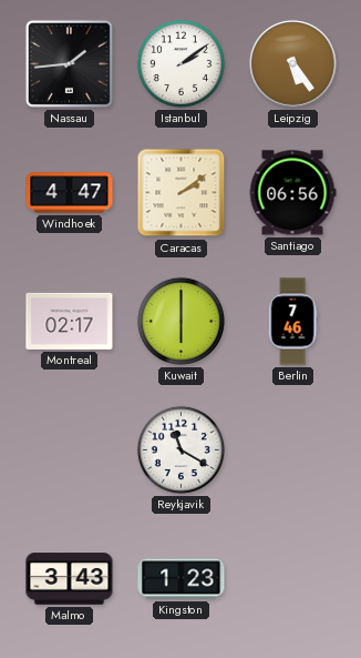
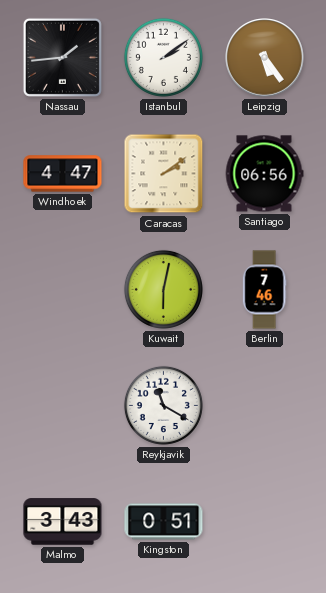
Montreal: 02:17 -> none (70, 321)
Kuwait: 6:00 -> 6:02 (163, 289)
Kingston: 1:23 -> 0:51 (164, 522)
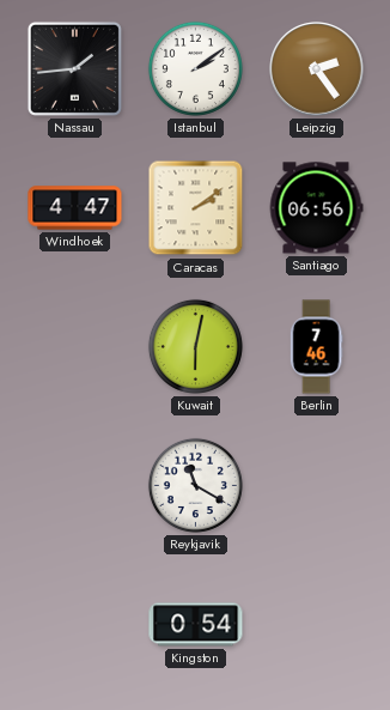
Leipzig: 5:24 -> 2:24 (317, 69)
Malmo: 3:43 -> none (63, 522)
Kingston: 0:51 -> 0:54 (196, 625)
